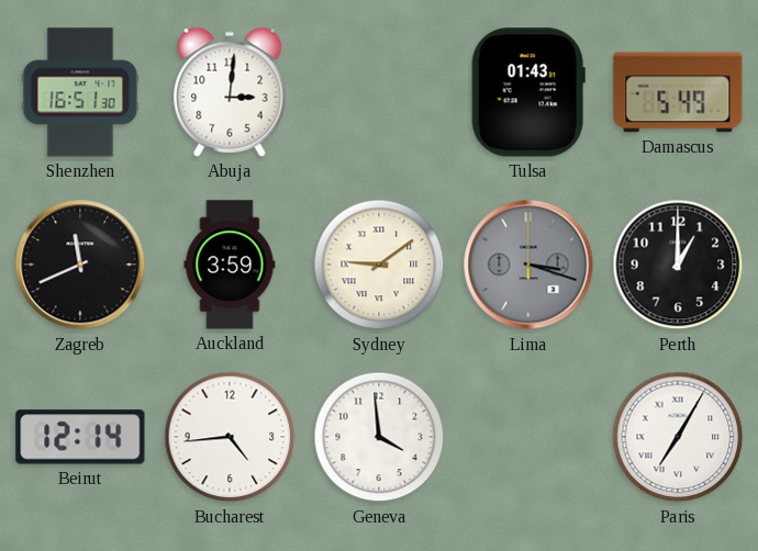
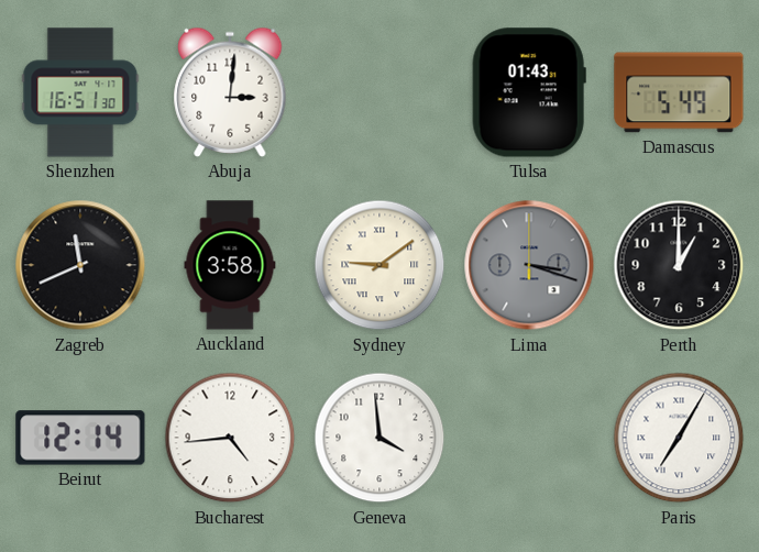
Auckland: 3:59 -> 3:58 (230, 265)
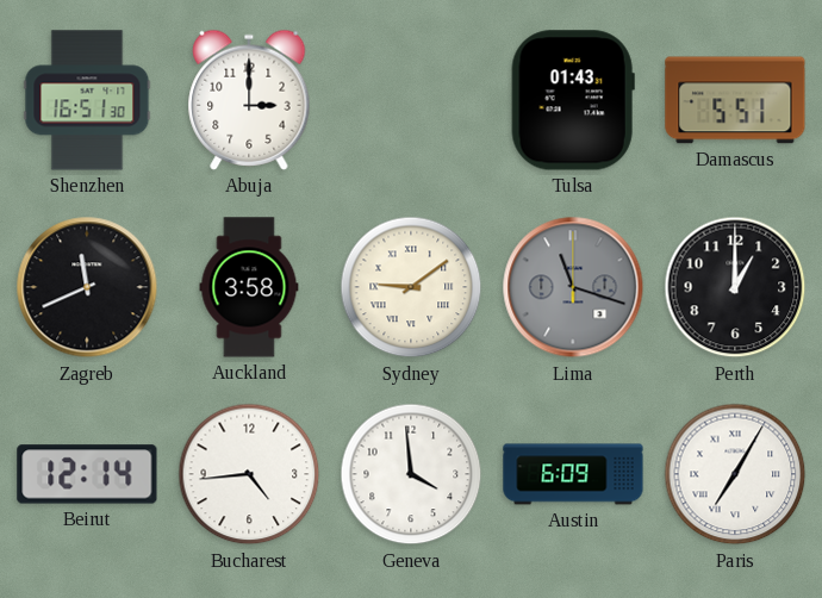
Abuja: 3:01 -> 3:00 (249, 100)
Damascus: 5:49 -> 5:51 (735, 100)
Lima: 3:18 -> 11:18 (573, 287)
Austin: none -> 6:09 (573, 474)
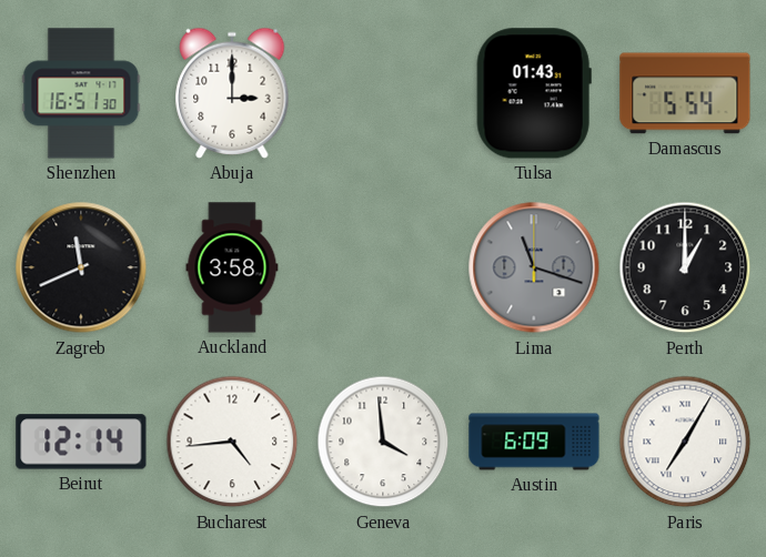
Damascus: 5:51 -> 5:54 (685, 93)
Sydney: 9:09 -> none (411, 287)
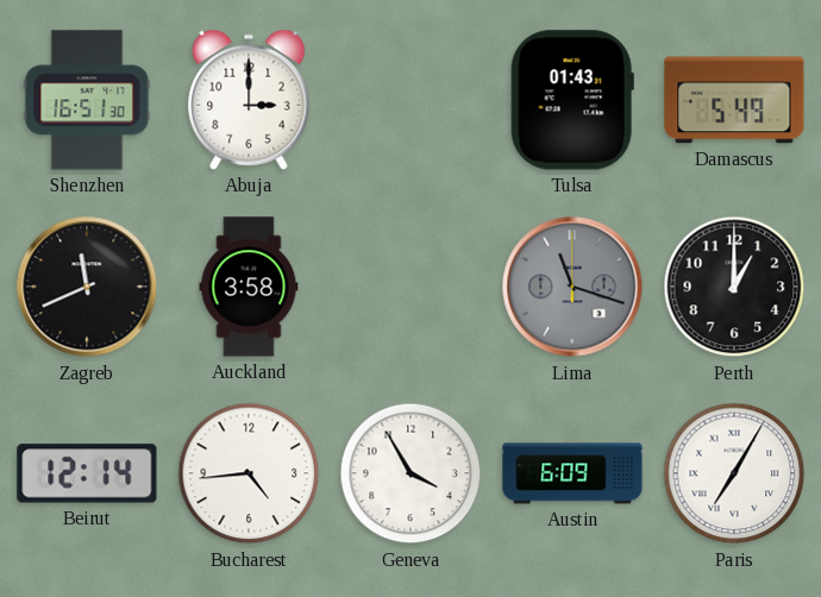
Damascus: 5:54 -> 5:49 (734, 100)
Geneva: 3:59 -> 3:55 (411, 473)
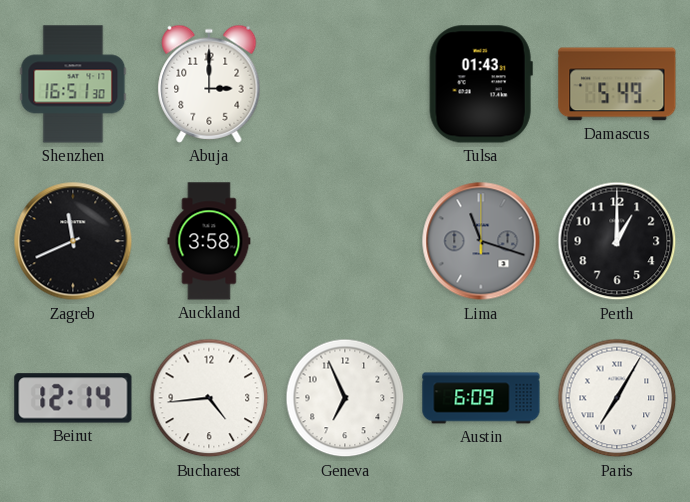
Geneva: 3:55 -> 6:56 (345, 398)
